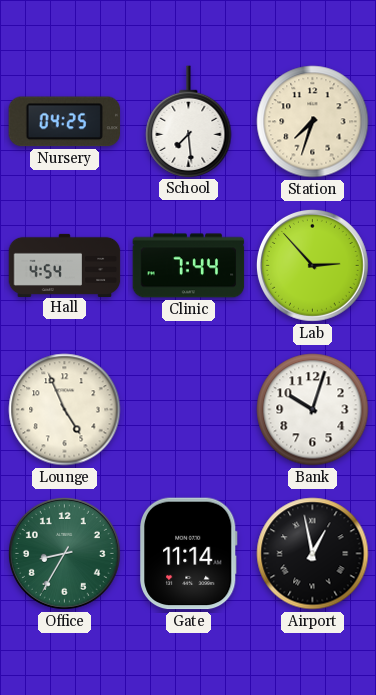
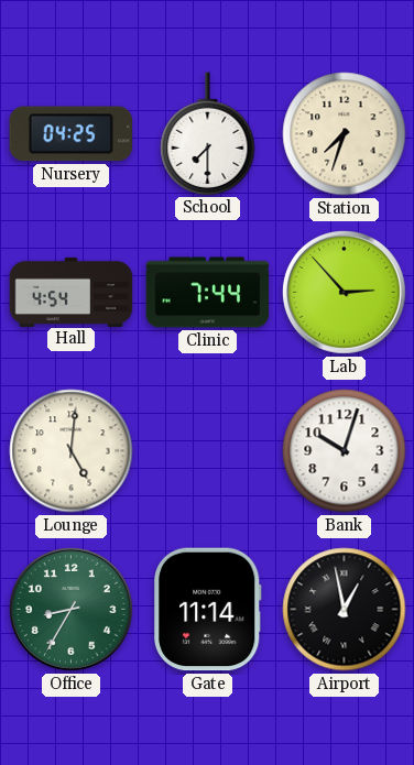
School: 7:29 -> 7:30 (208, 133)
Lounge: 4:56 -> 5:01 (72, 451)
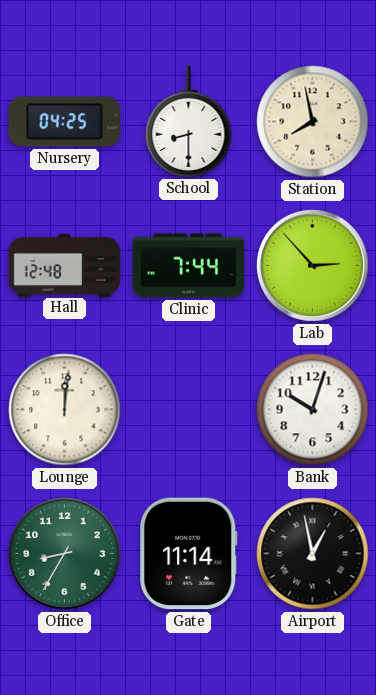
School: 7:30 -> 8:30 (189, 121)
Station: 7:33 -> 7:58 (313, 122)
Hall: 4:54 -> 12:48 (65, 265)
Lounge: 5:01 -> 12:01 (65, 410)
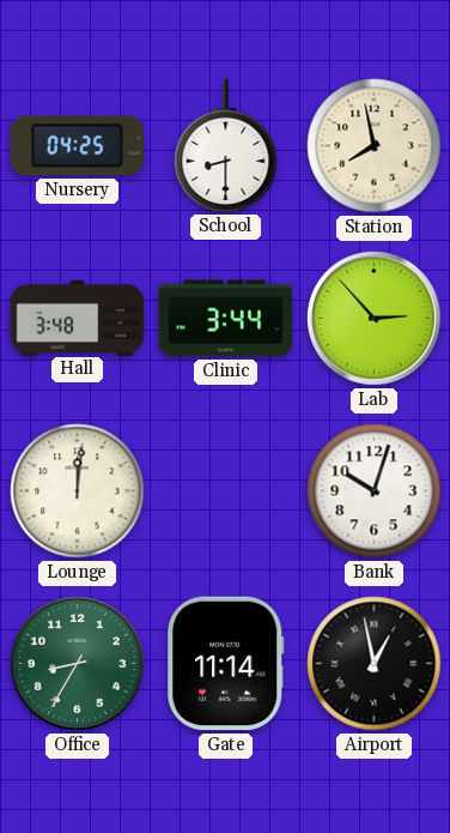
Hall: 12:48 -> 3:48 (78, 318)
Clinic: 7:44 -> 3:44 (226, 319)
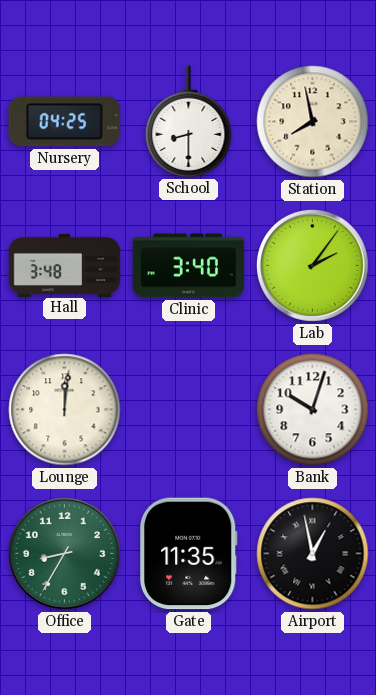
Clinic: 3:44 -> 3:40 (189, 266)
Lab: 2:53 -> 2:06 (312, 265)
Gate: 11:14 -> 11:35 (188, 554)
